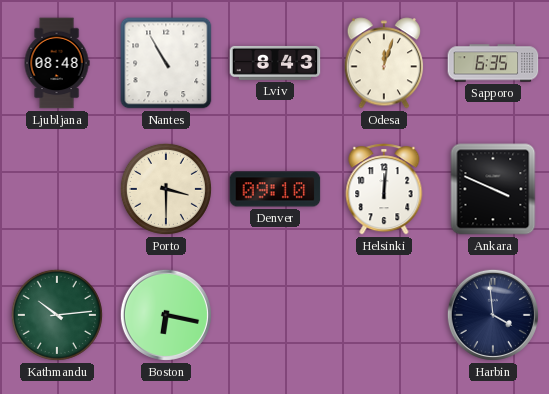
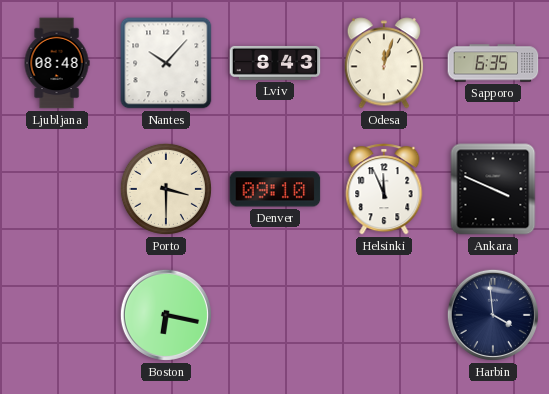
Nantes: 10:55 -> 10:07 (166, 63)
Helsinki: 12:01 -> 11:56 (384, 189)
Kathmandu: 10:14 -> none (57, 315)
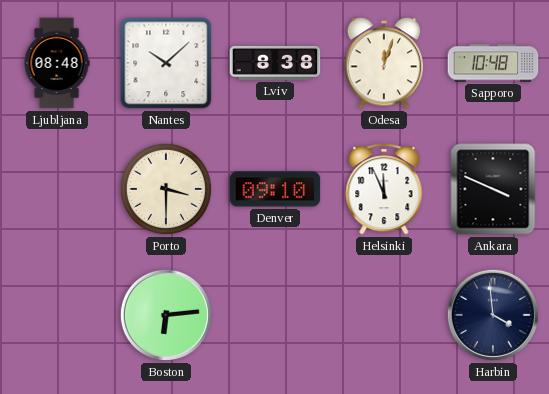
Nantes: 10:07 -> 10:08 (166, 63)
Lviv: 8:43 -> 8:38 (275, 63)
Sapporo: 6:35 -> 10:48 (493, 63)
Boston: 6:17 -> 6:14 (166, 315)
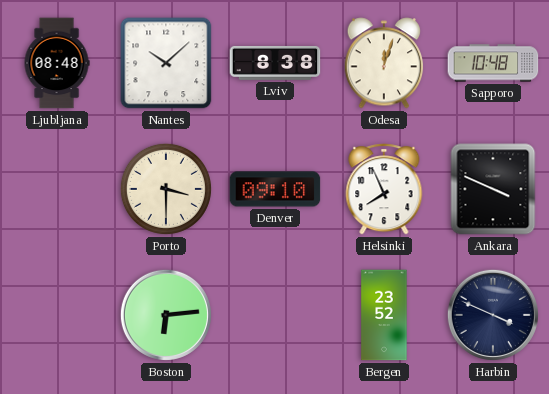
Helsinki: 11:56 -> 7:56 (384, 189)
Bergen: none -> 23:52 (384, 315)
Harbin: 3:59 -> 3:49 (493, 315)
